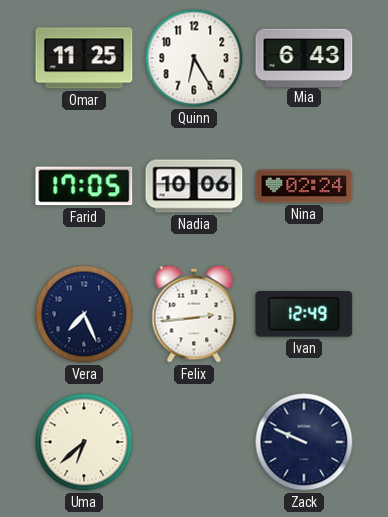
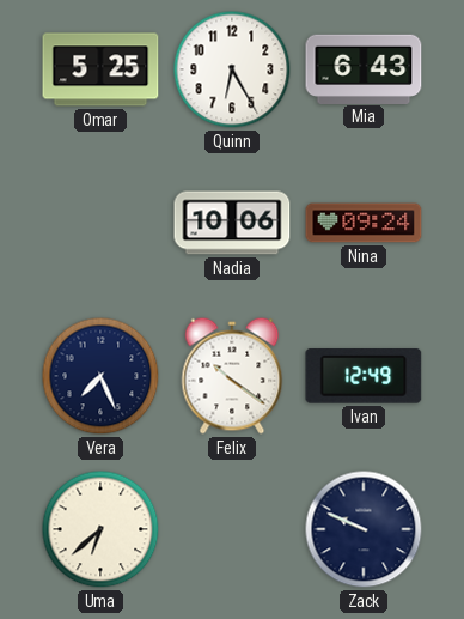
Omar: 11:25 -> 5:25 (100, 69)
Farid: 17:05 -> none (84, 186)
Nina: 02:24 -> 09:24 (364, 223)
Felix: 2:44 -> 10:21 (232, 376)
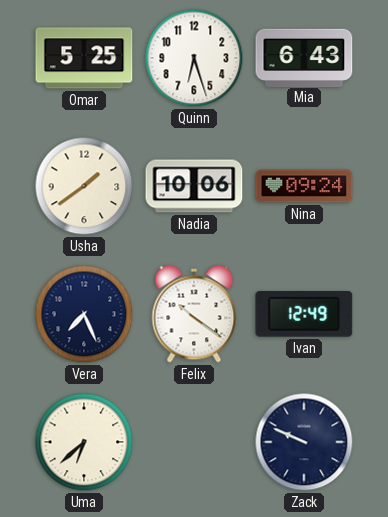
Quinn: 6:25 -> 6:27 (194, 58)
Usha: none -> 1:39 (84, 186)
